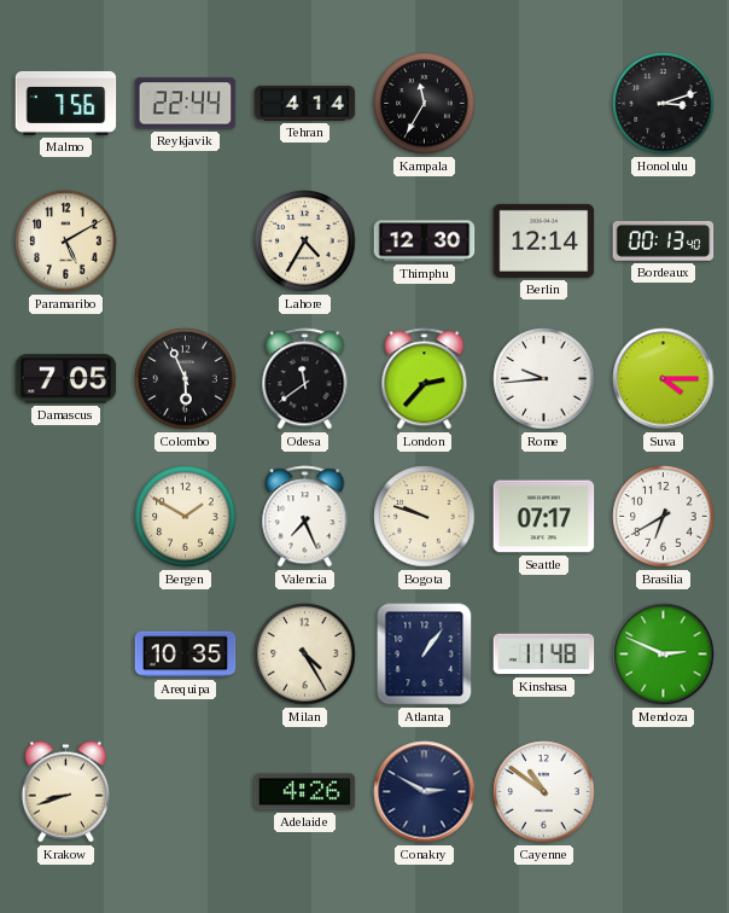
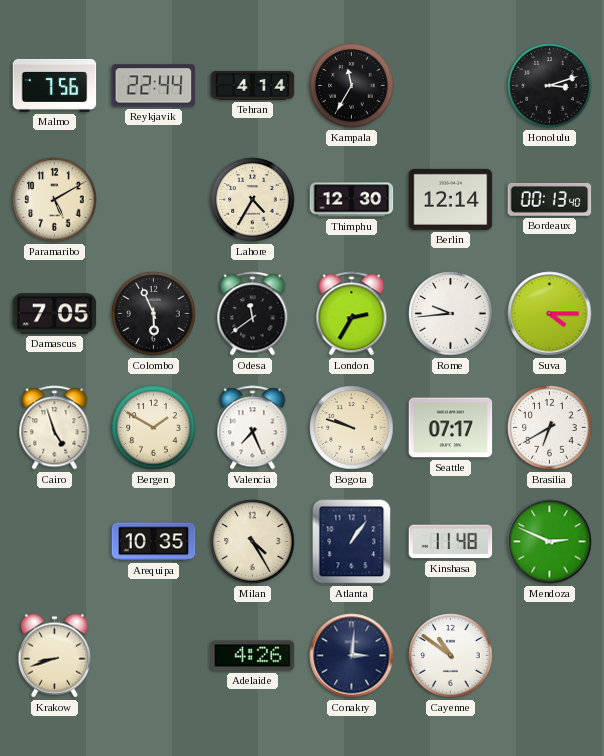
London: 2:37 -> 2:35 (352, 314)
Cairo: none -> 4:57 (55, 428)
Conakry: 2:50 -> 3:01 (352, 656)
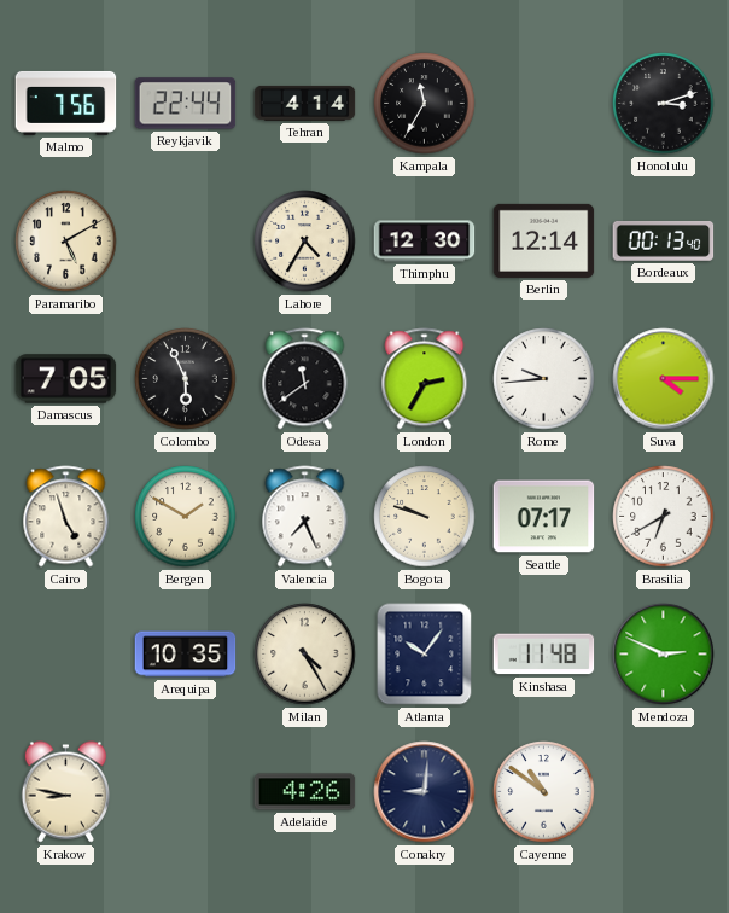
Atlanta: 1:06 -> 10:06 (425, 655)
Krakow: 8:42 -> 8:47 (65, 792)
Conakry: 3:01 -> 9:01 (425, 792)
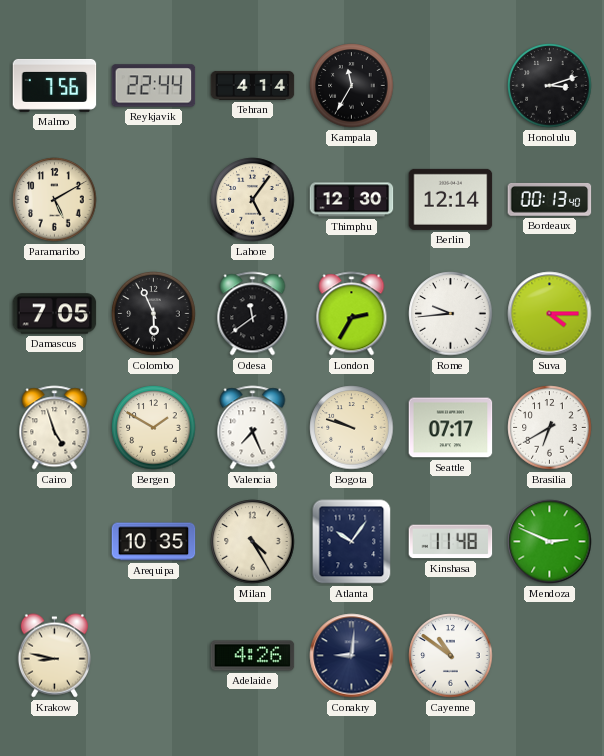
Lahore: 4:35 -> 5:06 (253, 200)
